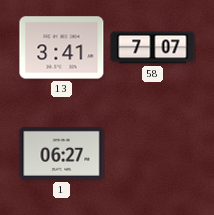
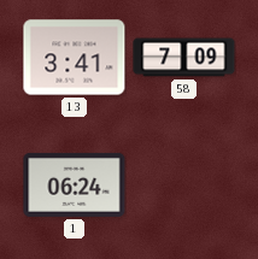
58: 7:07 -> 7:09 (184, 58)
1: 06:27 -> 06:24 (75, 184)
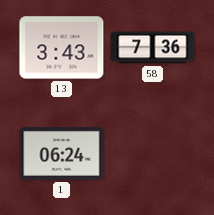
13: 3:41 -> 3:43 (62, 48)
58: 7:09 -> 7:36 (153, 48)
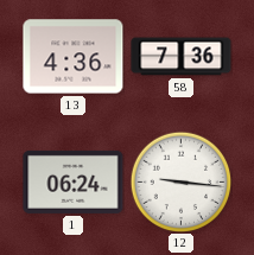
13: 3:43 -> 4:36 (74, 57)
12: none -> 9:16 (180, 181)
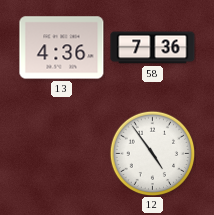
1: 06:24 -> none (74, 181)
12: 9:16 -> 4:54 (152, 153)
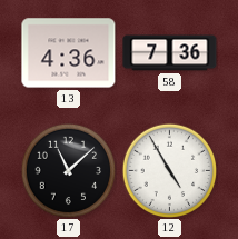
17: none -> 11:08 (68, 170)
12: 4:54 -> 4:55 (169, 170)
